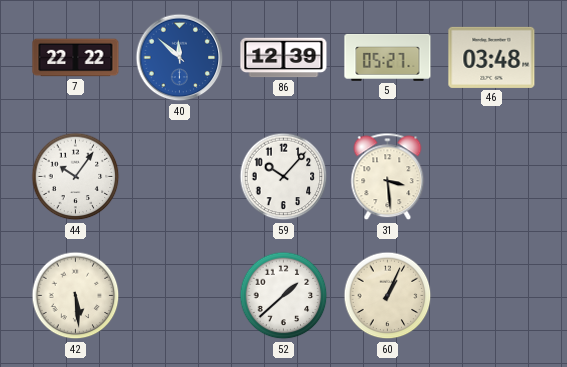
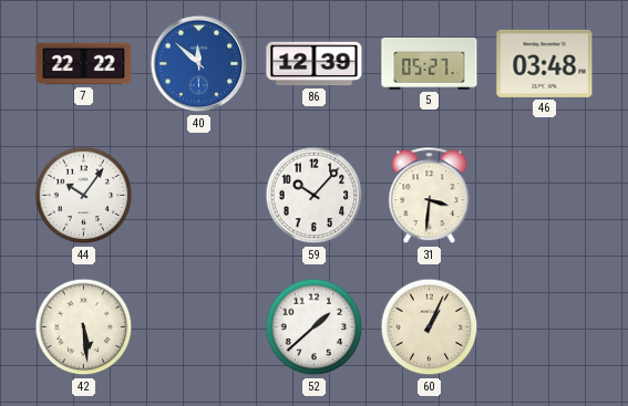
31: 3:29 -> 3:31 (430, 196)
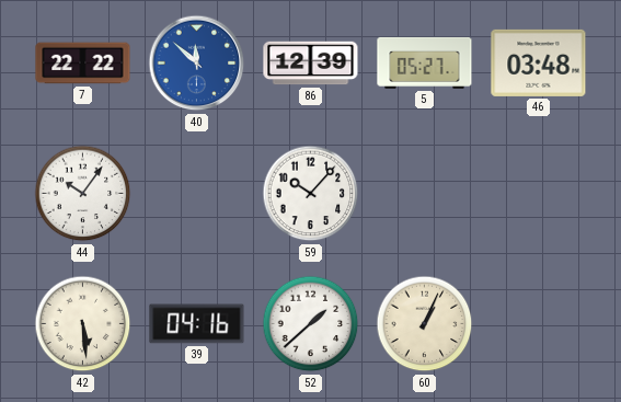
31: 3:31 -> none (430, 196)
39: none -> 04:16 (197, 324)
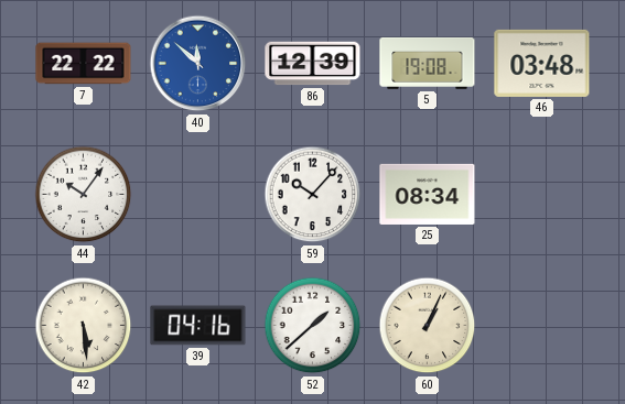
5: 05:27 -> 19:08 (428, 63)
25: none -> 08:34 (428, 194)
